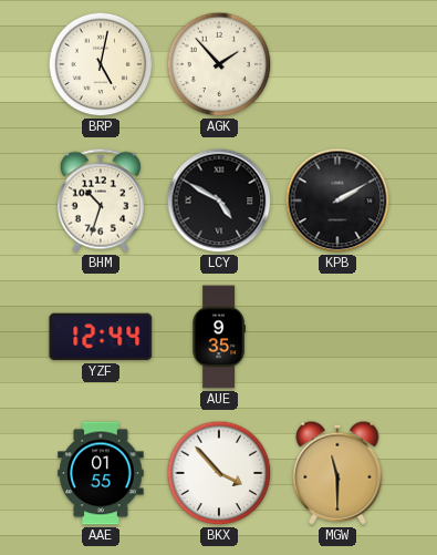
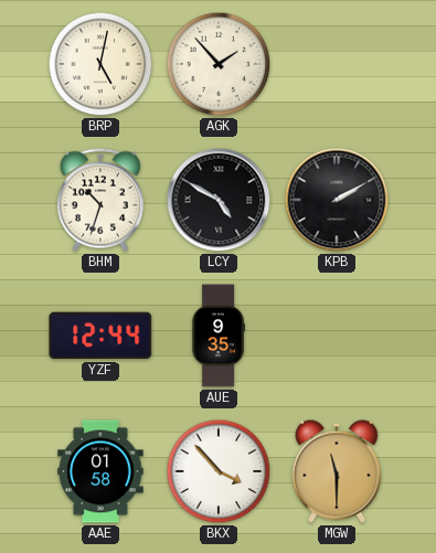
AAE: 01:55 -> 01:58 (100, 471)
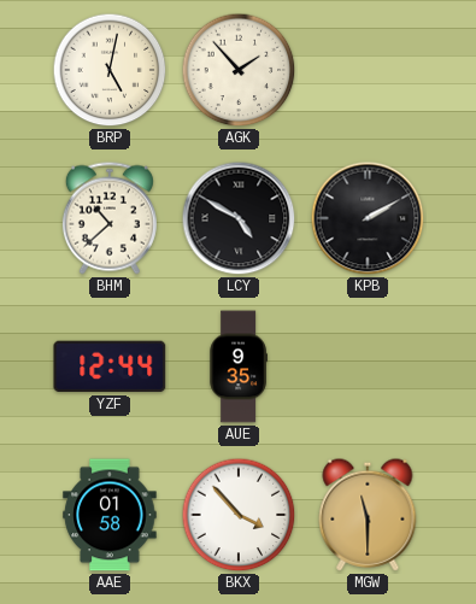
BHM: 10:33 -> 10:38 (110, 218)
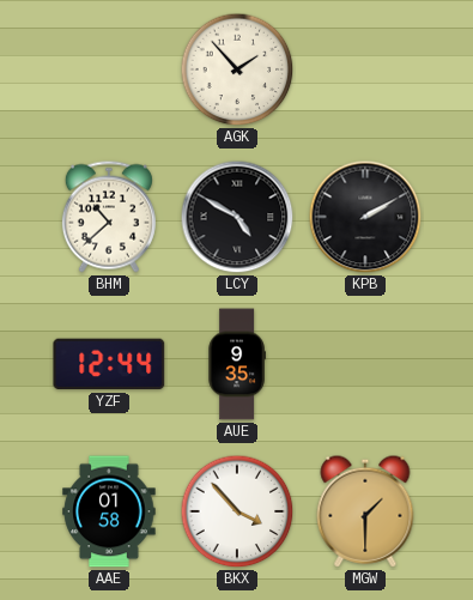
BRP: 5:02 -> none (110, 70)
MGW: 11:30 -> 1:30 (365, 511)
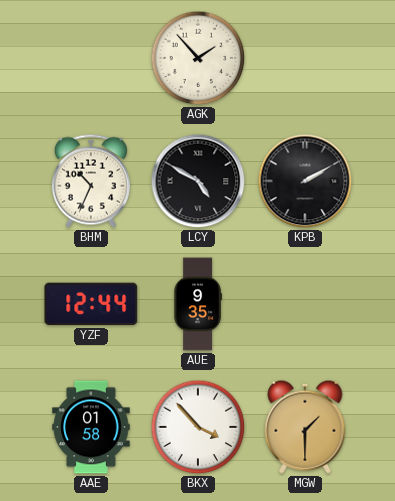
BHM: 10:38 -> 10:34 (91, 181)
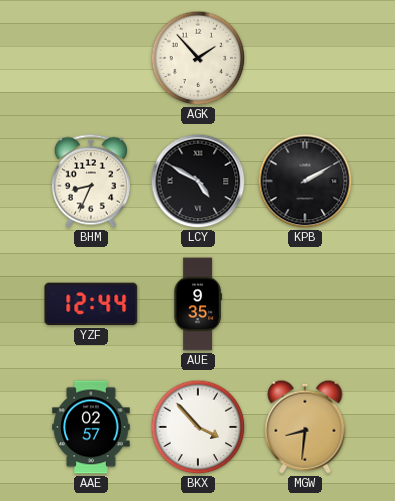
BHM: 10:34 -> 8:34 (91, 181)
AAE: 01:58 -> 02:57 (91, 427)
MGW: 1:30 -> 8:31 (305, 427)
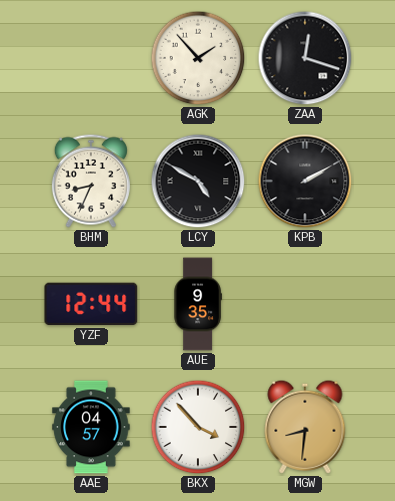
ZAA: none -> 12:18 (305, 58)
AAE: 02:57 -> 04:57 (91, 427)
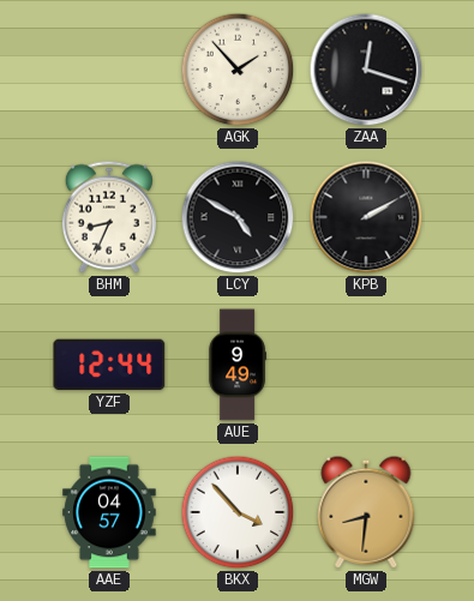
AUE: 9:35 -> 9:49 (238, 365)
